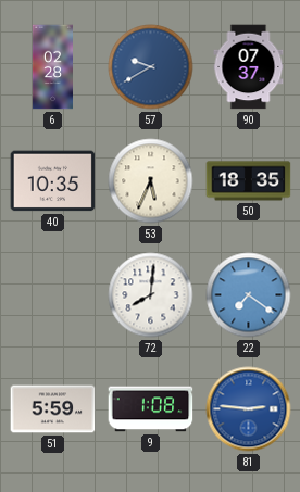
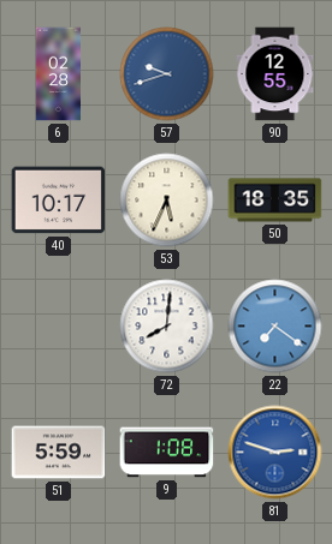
57: 9:40 -> 9:42 (167, 74)
90: 07:37 -> 12:55 (275, 74)
40: 10:35 -> 10:17 (59, 201)
81: 2:46 -> 2:48 (275, 453)
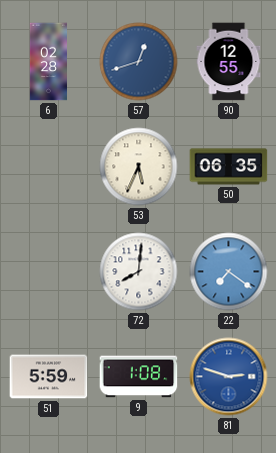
57: 9:42 -> 12:42 (139, 62)
40: 10:17 -> none (59, 201)
50: 18:35 -> 06:35 (229, 167)
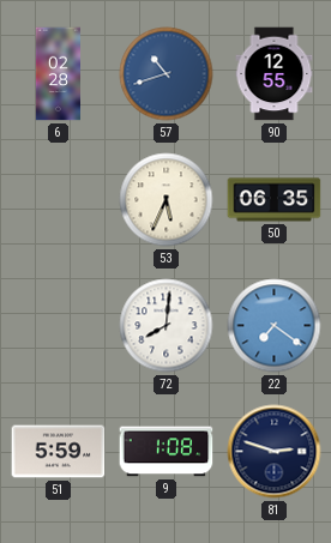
57: 12:42 -> 10:42 (167, 74)
81 dial: blue -> navy (275, 452)
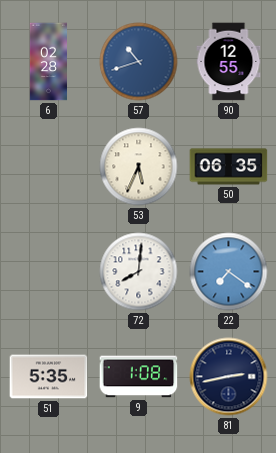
51: 5:59 -> 5:35 (49, 377)
81: 2:48 -> 2:43 (229, 377)
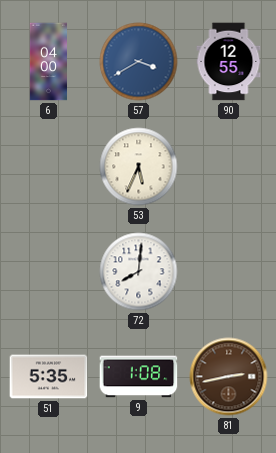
6: 02:28 -> 04:00 (48, 62)
57: 10:42 -> 3:40 (139, 62)
50: 06:35 -> none (229, 167)
22: 7:21 -> none (229, 272)
81 dial: navy -> brown (229, 377)
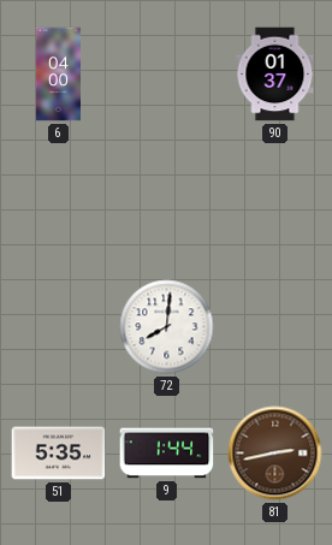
57: 3:40 -> none (139, 62)
90: 12:55 -> 01:37 (275, 75)
53: 5:34 -> none (139, 167)
9: 1:08 -> 1:44 (167, 454)
